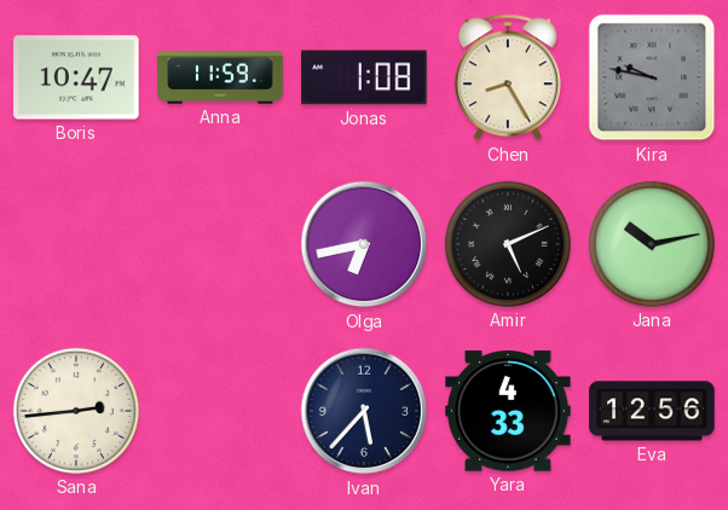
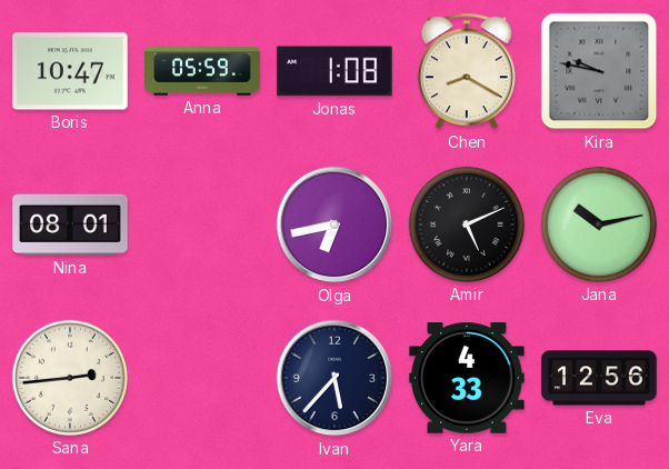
Anna: 11:59 -> 05:59 (202, 71)
Chen: 8:25 -> 8:20 (467, 71)
Nina: none -> 08:01 (70, 224)
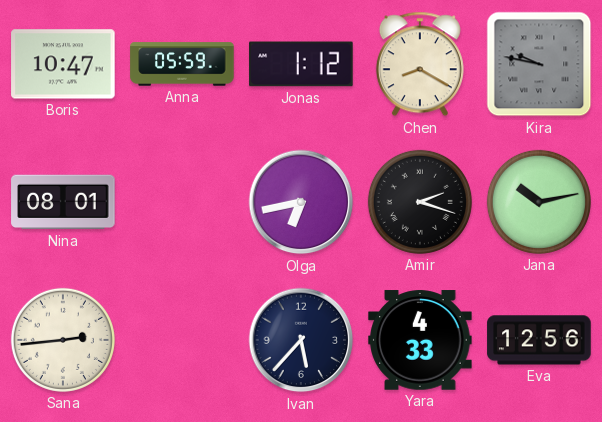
Jonas: 1:08 -> 1:12 (301, 64)
Amir: 5:11 -> 2:18 (420, 202)
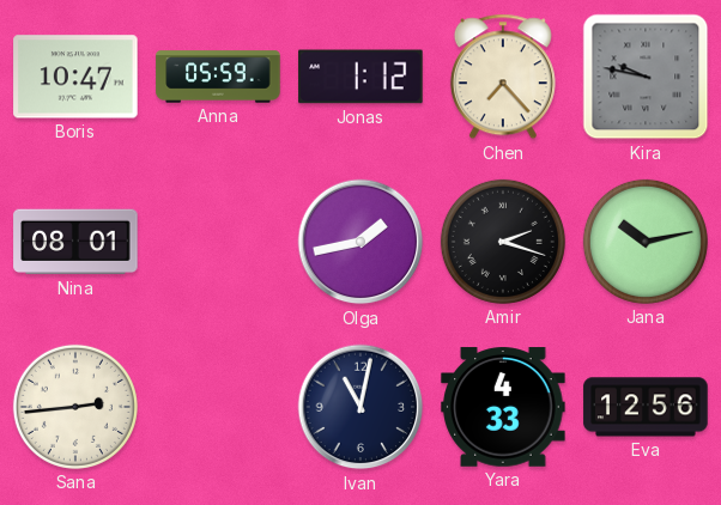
Chen: 8:20 -> 7:23 (503, 77)
Olga: 6:43 -> 1:43 (360, 242)
Ivan: 5:37 -> 11:02 (360, 407)
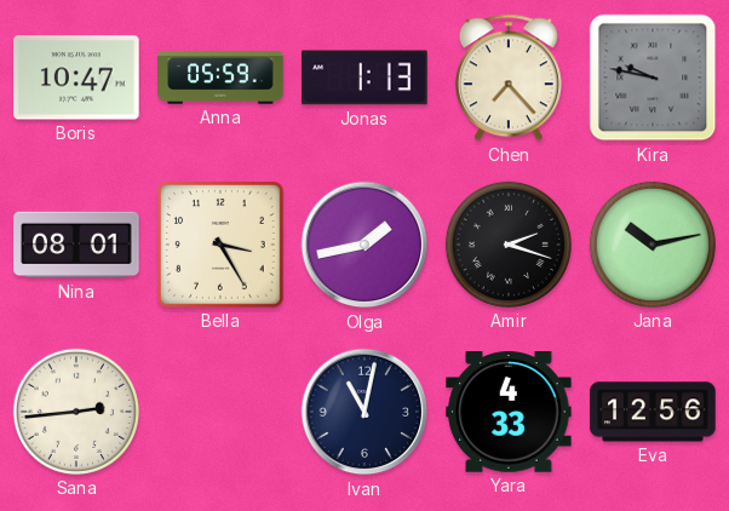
Jonas: 1:12 -> 1:13 (364, 77)
Bella: none -> 3:25 (222, 246)
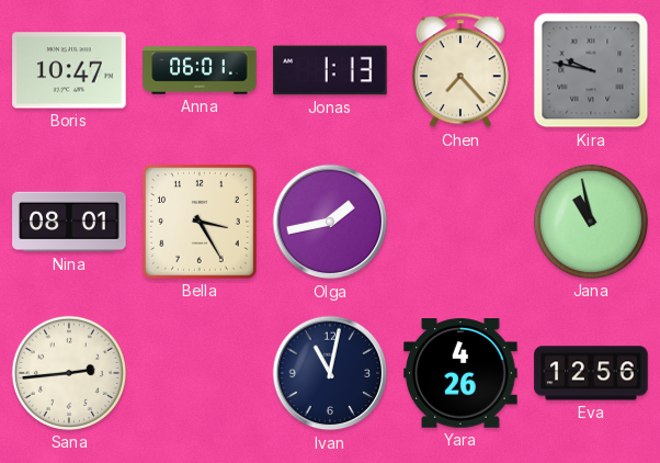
Anna: 05:59 -> 06:01 (200, 70)
Amir: 2:18 -> none (509, 245)
Jana: 10:13 -> 10:58 (591, 222)
Yara: 4:33 -> 4:26 (460, 373)
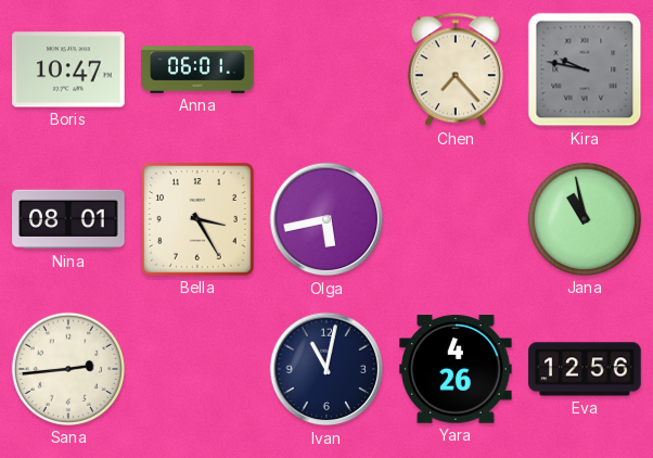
Jonas: 1:13 -> none (330, 70)
Olga: 1:43 -> 5:43 (326, 219)
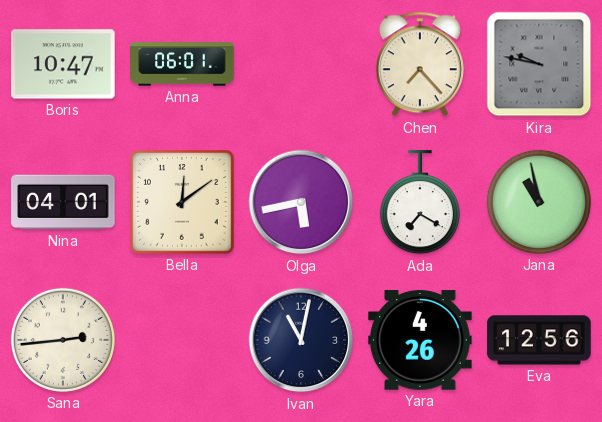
Nina: 08:01 -> 04:01 (63, 202)
Bella: 3:25 -> 12:09 (183, 203)
Ada: none -> 7:20 (420, 203)
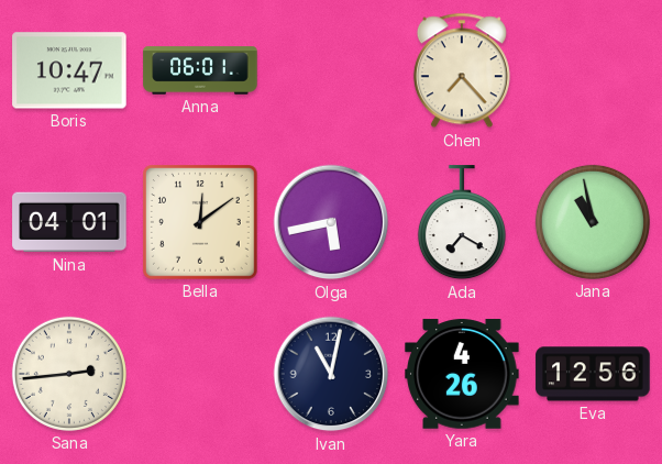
Kira: 9:47 -> none (539, 64)
